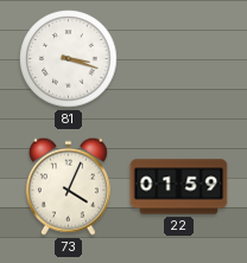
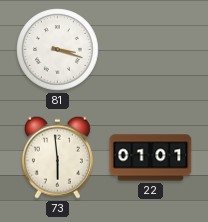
73: 4:04 -> 5:59 (57, 157)
22: 01:59 -> 01:01 (151, 158)
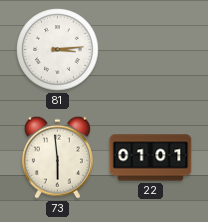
81: 3:18 -> 3:14 (58, 50)
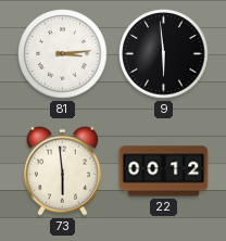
9: none -> 5:59 (164, 54)
22: 01:01 -> 00:12 (164, 172)
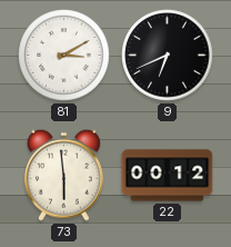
81: 3:14 -> 3:10 (64, 56)
9: 5:59 -> 6:41 (168, 56)
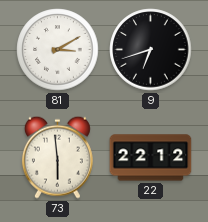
9: 6:41 -> 6:42 (151, 50)
22: 00:12 -> 22:12 (151, 158)
